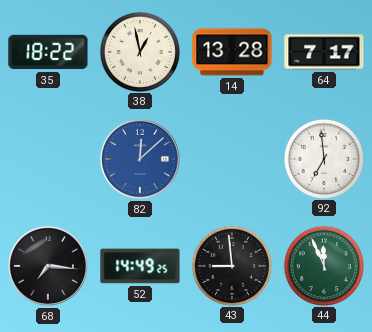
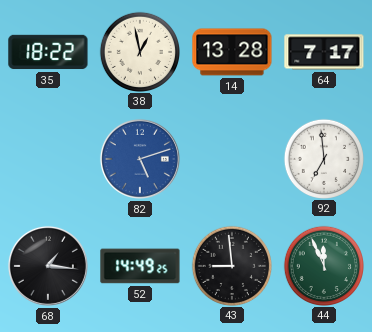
82: 12:08 -> 5:12 (140, 159)
68: 7:16 -> 1:16 (48, 266)
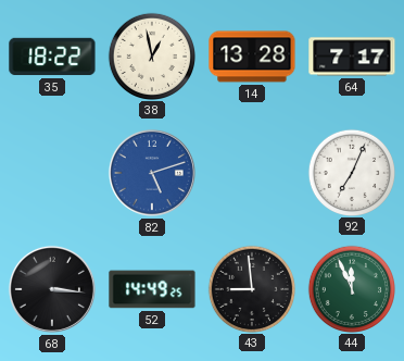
92: 6:59 -> 7:04 (351, 172)
68: 1:16 -> 3:16 (52, 289)
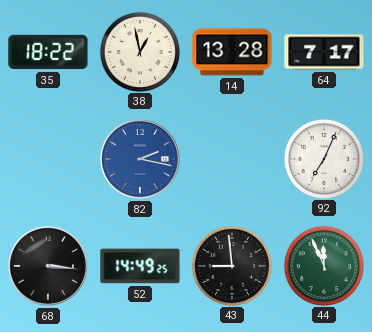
82: 5:12 -> 2:17 (140, 159)
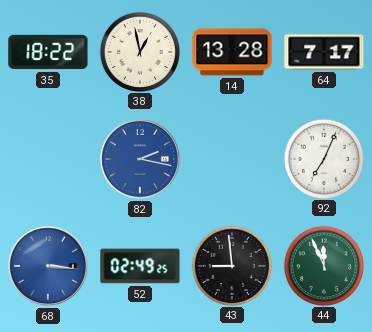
68 dial: black -> blue (48, 266)
52: 14:49 -> 02:49 (140, 266)
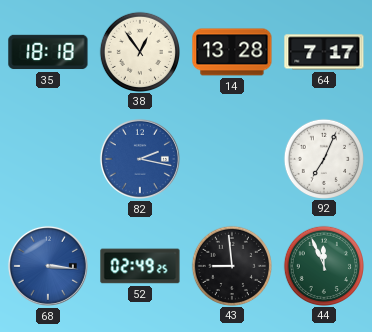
35: 18:22 -> 18:18 (48, 52)
38: 12:58 -> 12:54 (139, 51)
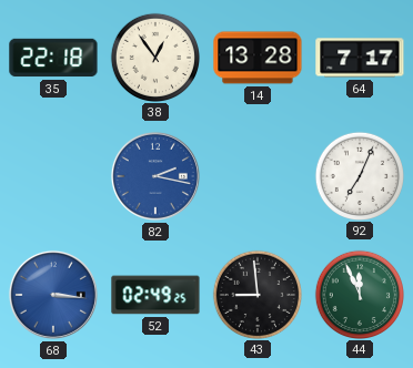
35: 18:18 -> 22:18 (53, 58)
